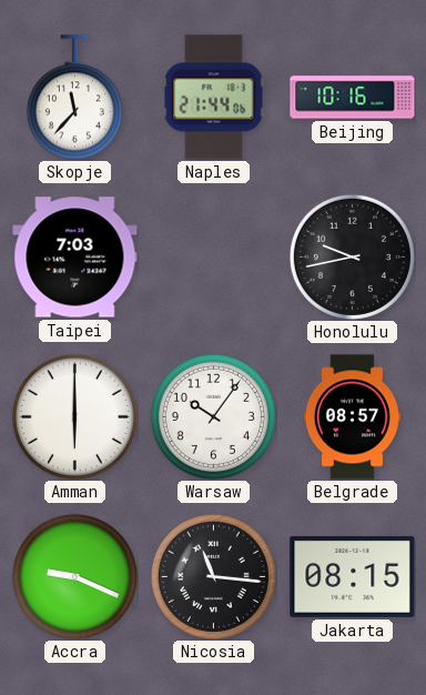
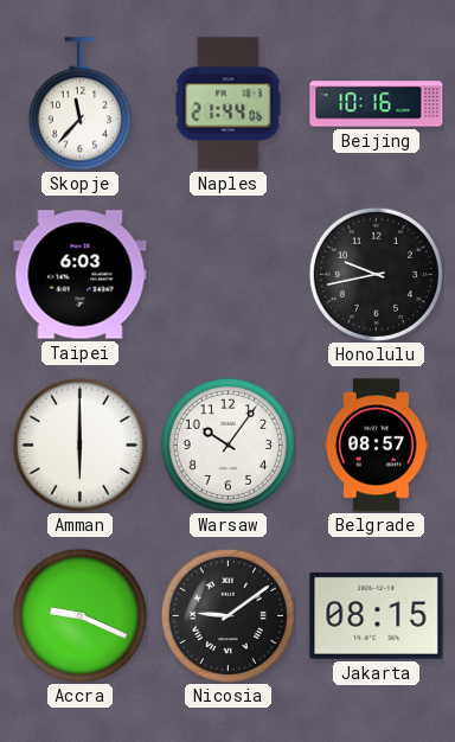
Taipei: 7:03 -> 6:03 (81, 275)
Nicosia: 11:16 -> 9:09 (227, 615)
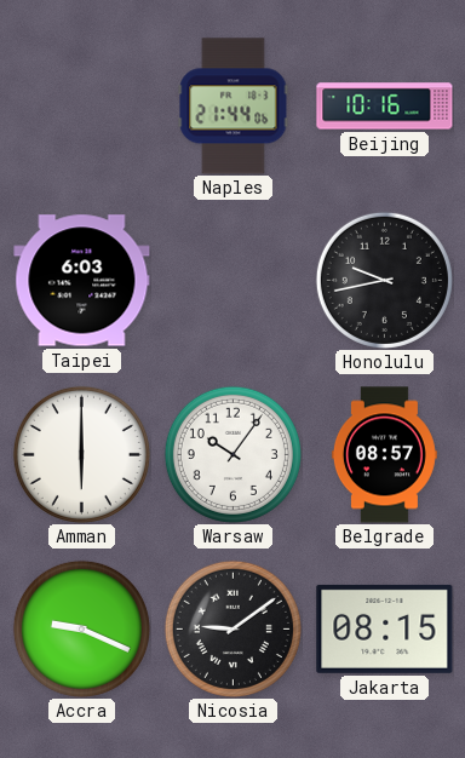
Skopje: 11:37 -> none (79, 104)
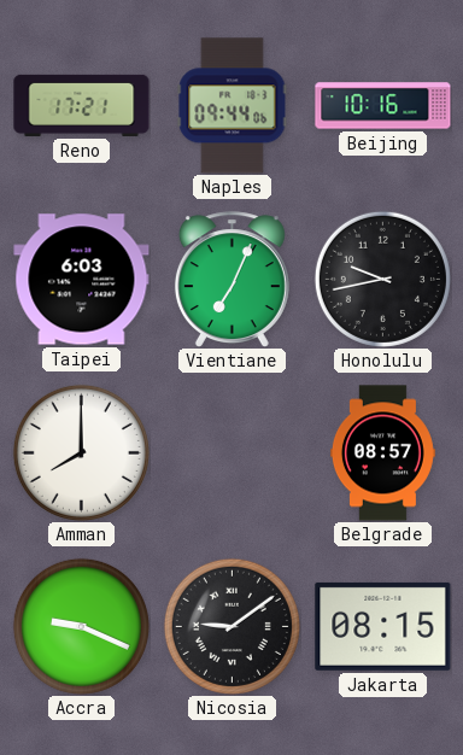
Reno: none -> 17:21 (82, 105)
Naples: 21:44 -> 09:44 (233, 106)
Vientiane: none -> 7:04 (231, 280)
Amman: 6:00 -> 8:00 (81, 452)
Warsaw: 10:06 -> none (232, 454)
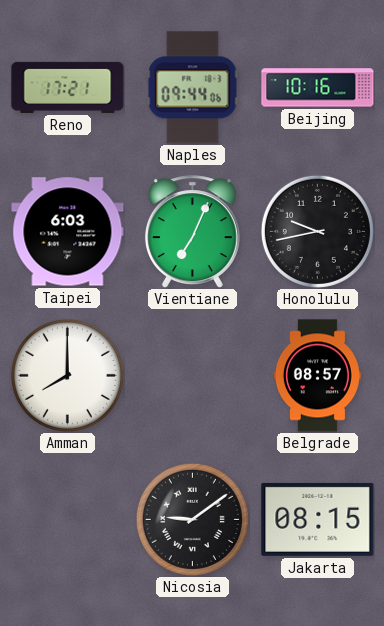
Accra: 9:19 -> none (81, 626)
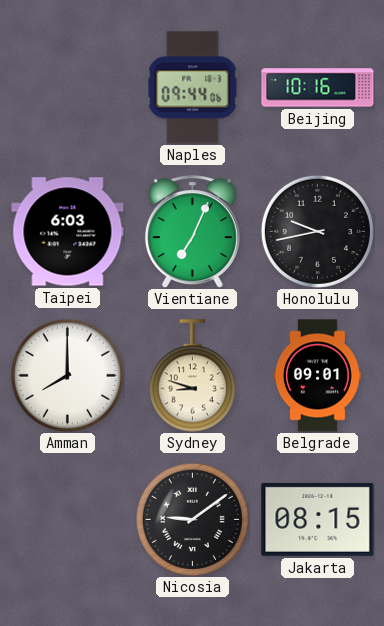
Reno: 17:21 -> none (68, 87)
Sydney: none -> 8:48 (192, 376)
Belgrade: 08:57 -> 09:01 (317, 376)
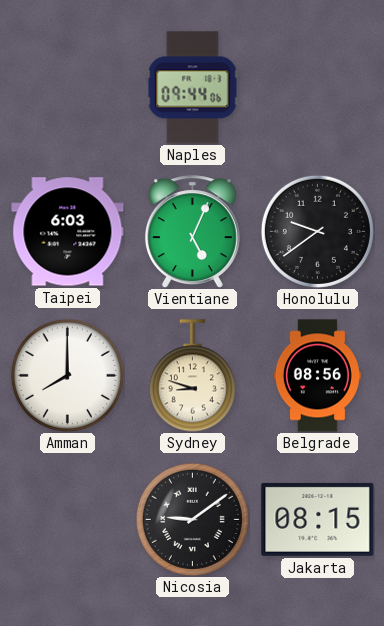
Beijing: 10:16 -> none (318, 88)
Vientiane: 7:04 -> 5:04 (192, 232)
Honolulu: 9:43 -> 9:39 (317, 231)
Belgrade: 09:01 -> 08:56 (317, 376)
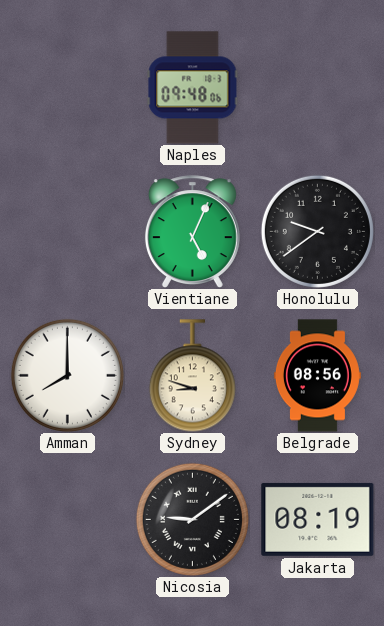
Naples: 09:44 -> 09:48 (193, 88)
Taipei: 6:03 -> none (68, 232)
Jakarta: 08:15 -> 08:19 (318, 519)
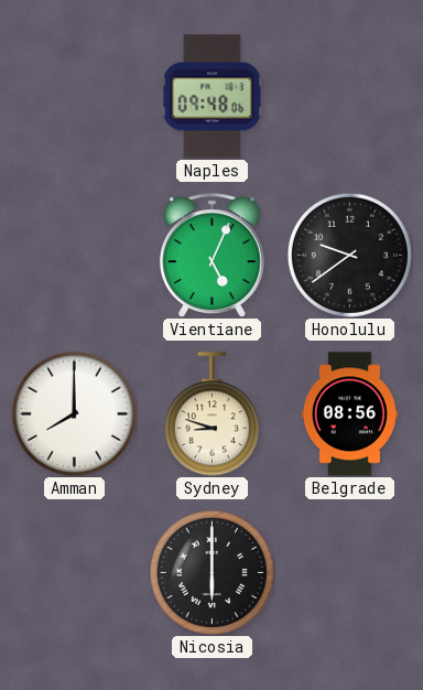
Nicosia: 9:09 -> 6:00 (211, 572)
Jakarta: 08:19 -> none (318, 519)
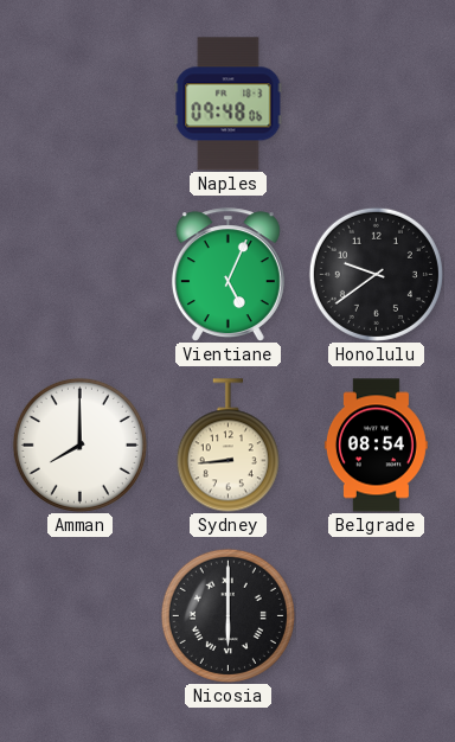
Sydney: 8:48 -> 8:44 (227, 446)
Belgrade: 08:56 -> 08:54 (376, 446)
